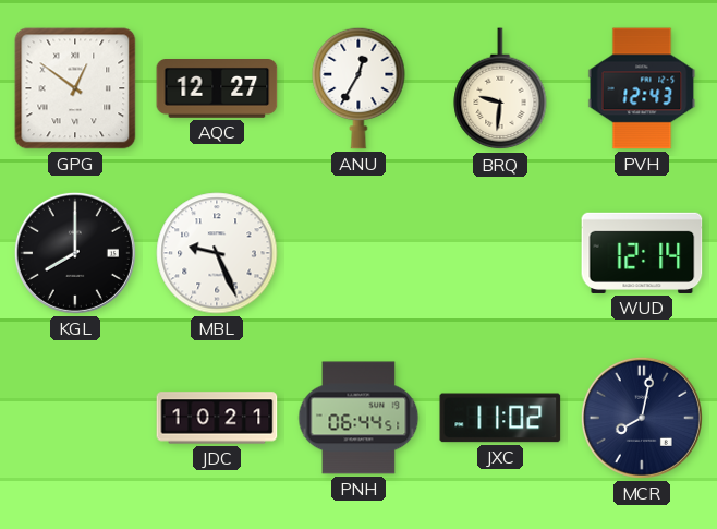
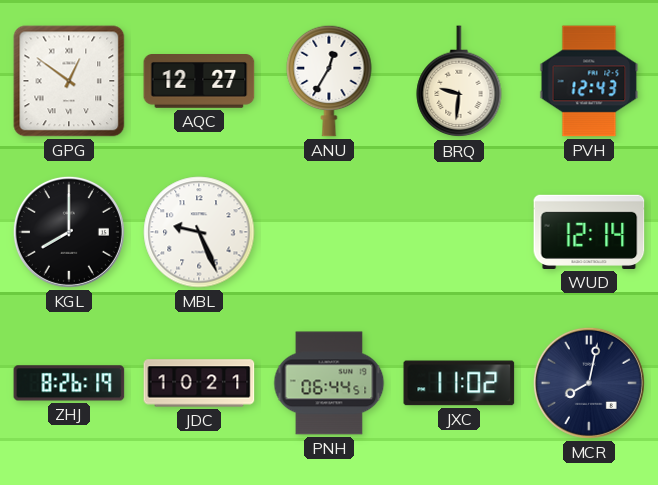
ZHJ: none -> 8:26 (69, 383)
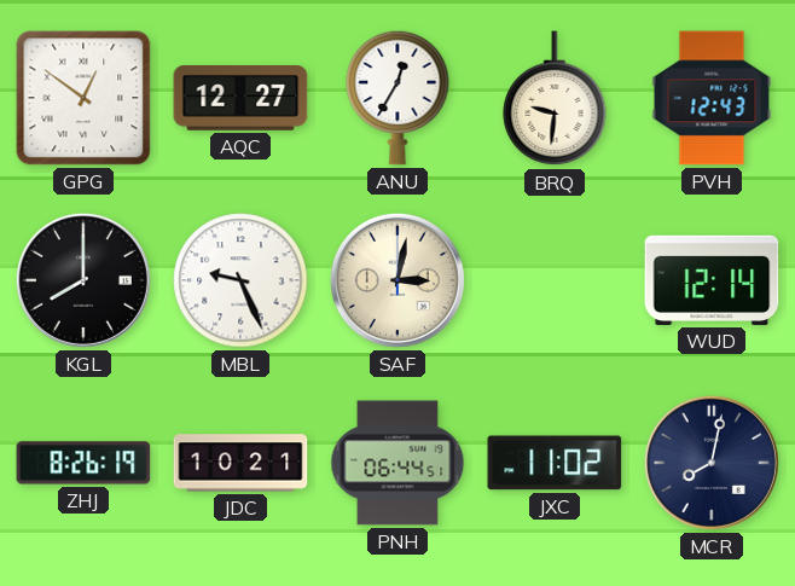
SAF: none -> 3:02 (397, 280)
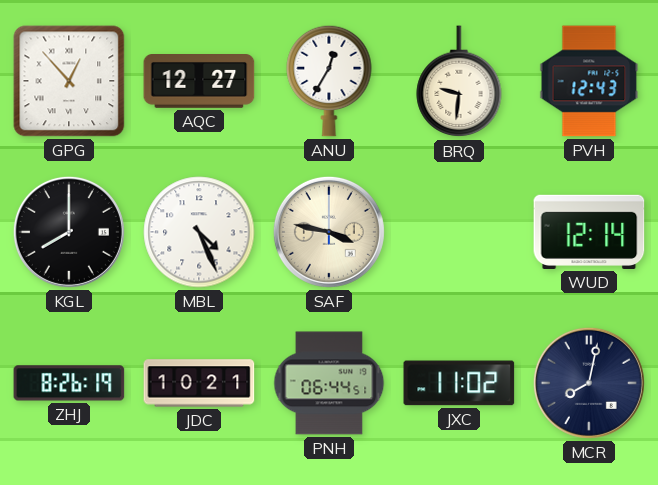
GPG: 12:51 -> 12:53 (69, 81)
MBL: 9:26 -> 4:26 (199, 232)
SAF: 3:02 -> 3:47 (329, 232)
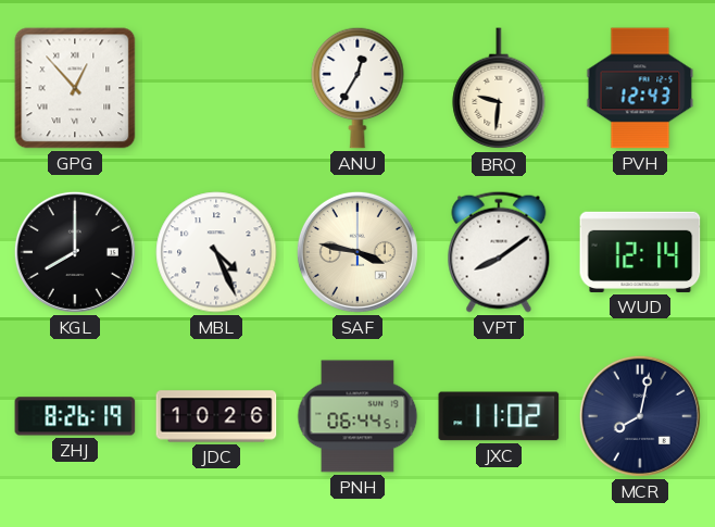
AQC: 12:27 -> none (199, 82)
VPT: none -> 8:09 (499, 252)
JDC: 10:21 -> 10:26 (216, 416)
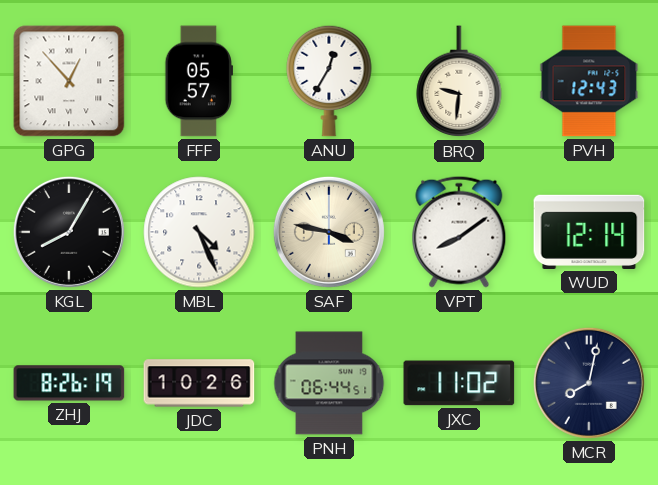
FFF: none -> 05:57 (199, 81)
KGL: 8:00 -> 8:05 (69, 232)
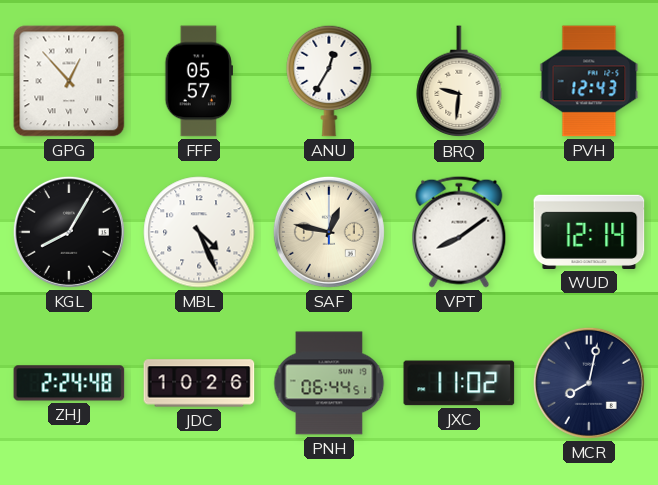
SAF: 3:47 -> 12:47 (329, 232)
ZHJ: 8:26 -> 2:24 (69, 383)
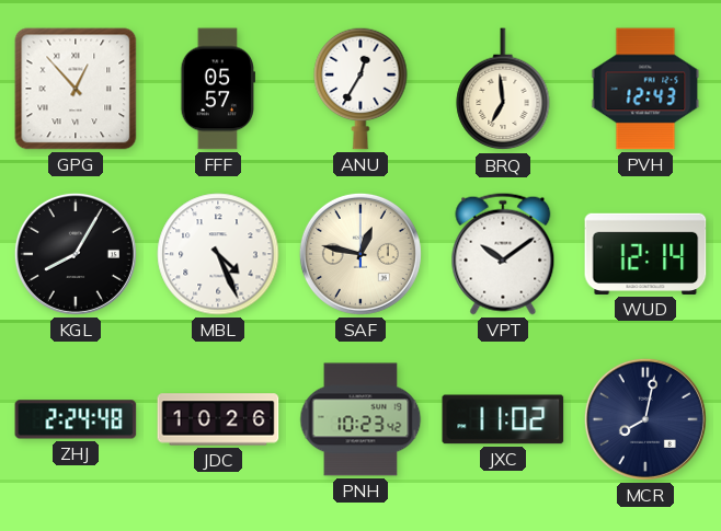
BRQ: 9:31 -> 6:59 (503, 90)
VPT: 8:09 -> 10:09 (503, 254)
PNH: 06:44 -> 10:23 (360, 419)
